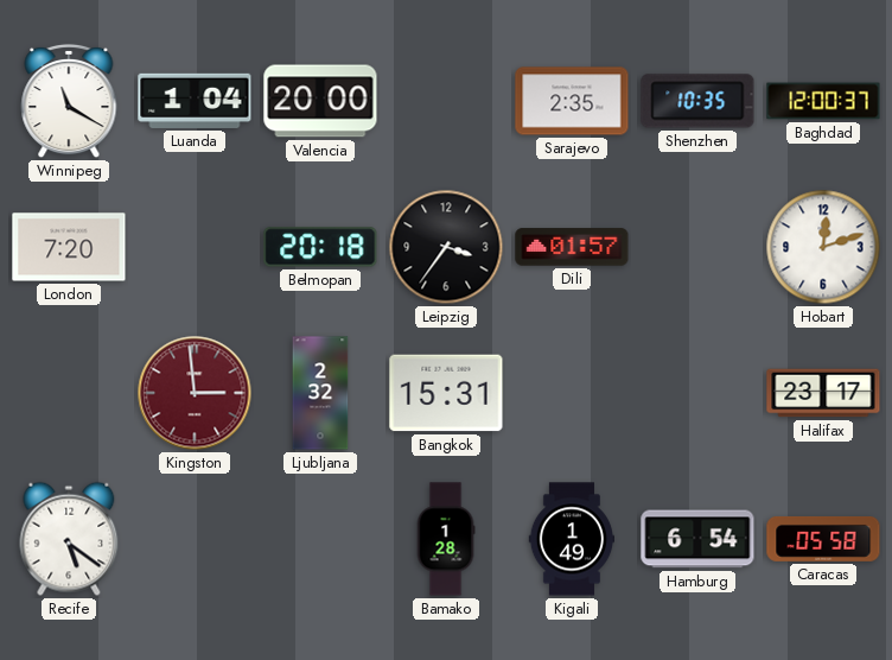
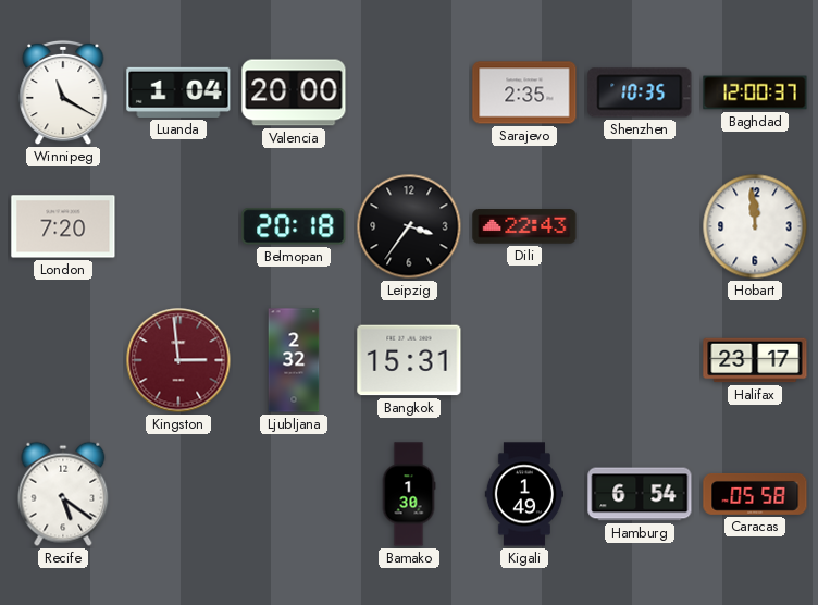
Dili: 01:57 -> 22:43 (524, 226)
Hobart: 12:12 -> 11:59 (755, 226)
Bamako: 1:28 -> 1:30 (409, 494)
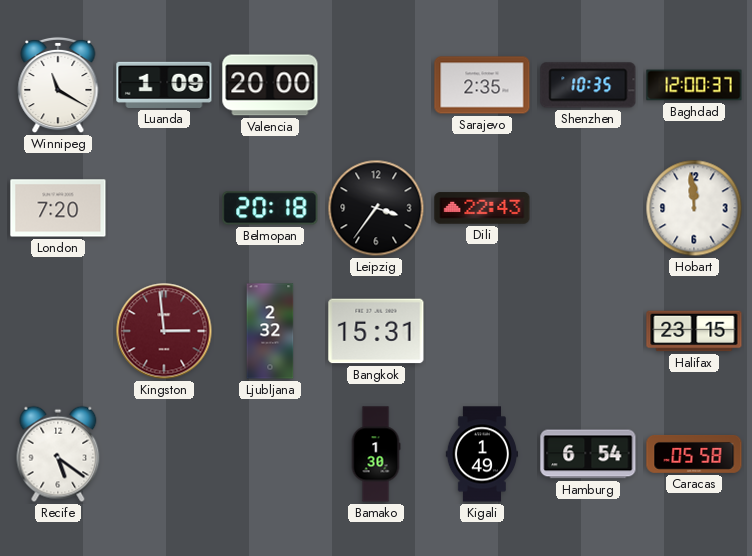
Luanda: 1:04 -> 1:09 (164, 85)
Halifax: 23:17 -> 23:15 (694, 331)
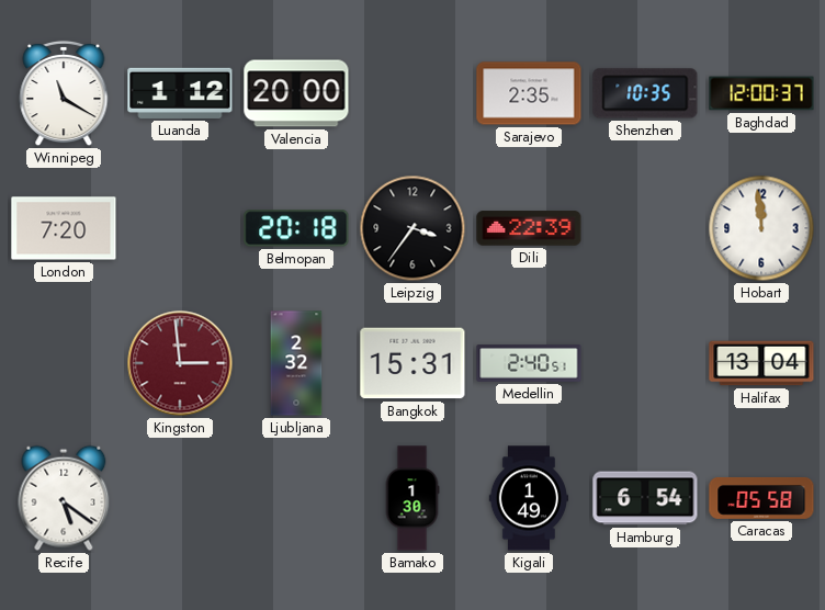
Luanda: 1:09 -> 1:12 (180, 93)
Dili: 22:43 -> 22:39 (529, 228)
Medellin: none -> 2:40 (529, 363)
Halifax: 23:15 -> 13:04 (761, 363)
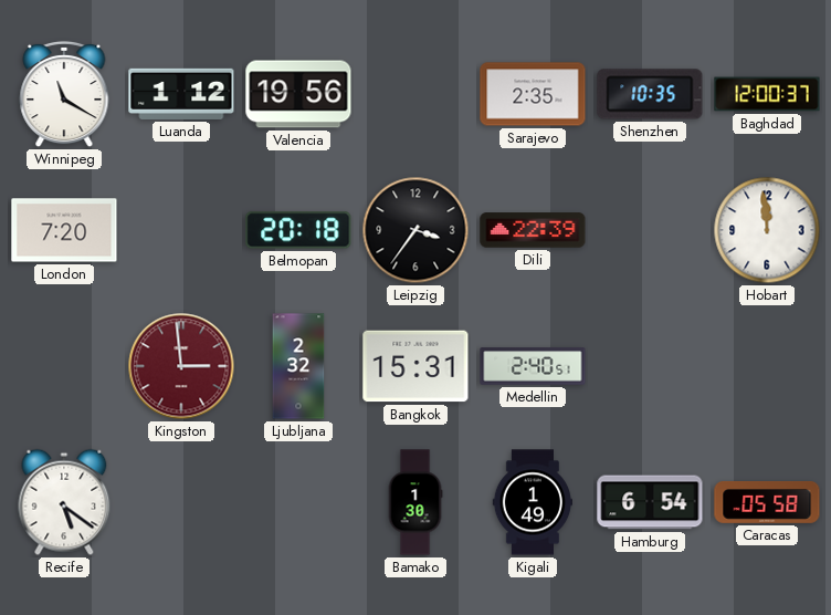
Valencia: 20:00 -> 19:56 (298, 94)
Halifax: 13:04 -> none (761, 363)
